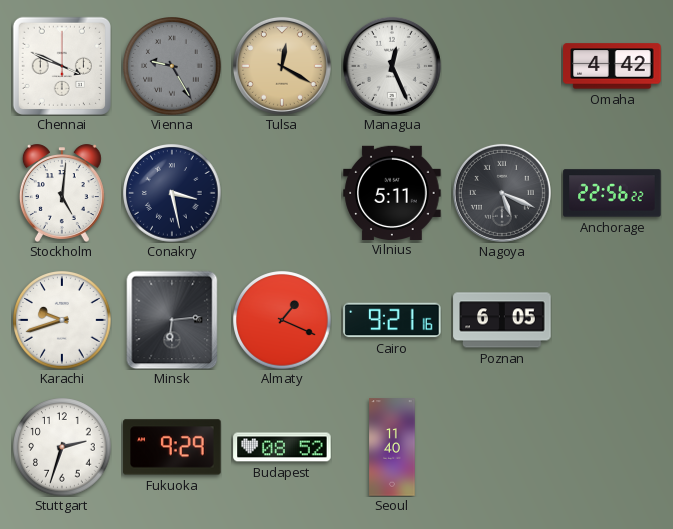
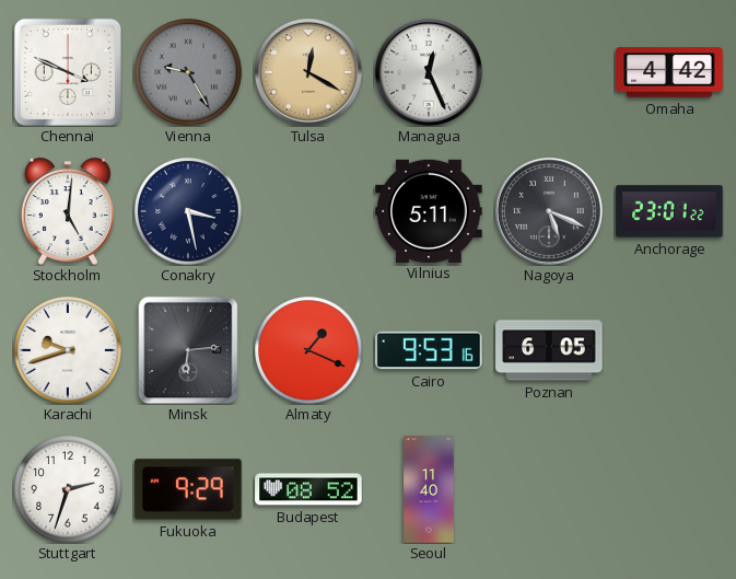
Anchorage: 22:56 -> 23:01 (669, 211)
Cairo: 9:21 -> 9:53 (429, 350)
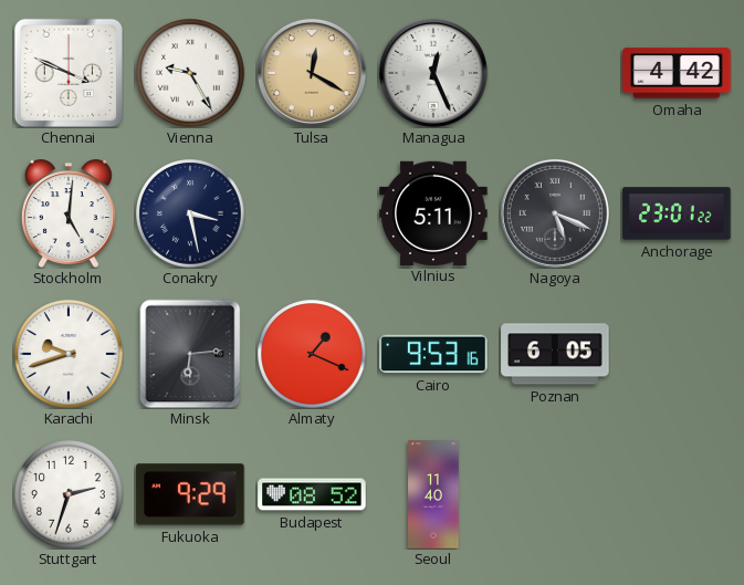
Vienna dial: grey -> white (190, 73)
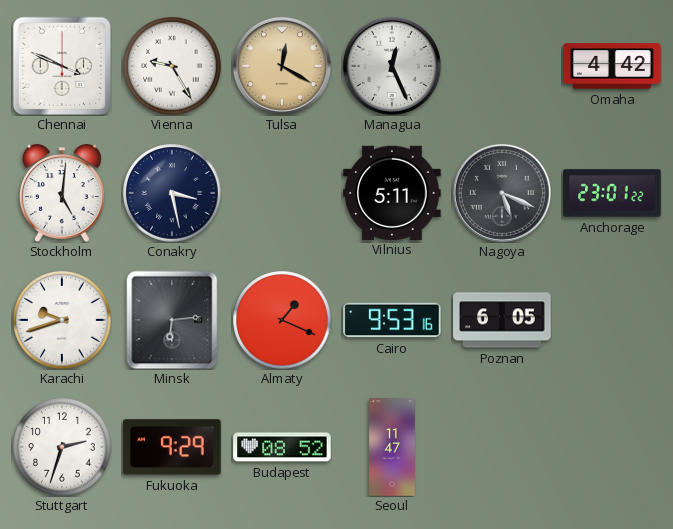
Seoul: 11:40 -> 11:47 (392, 447)
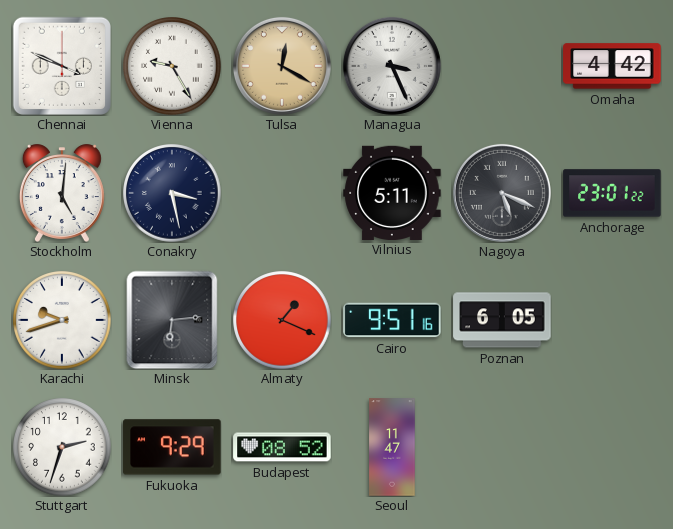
Managua: 12:26 -> 3:26 (392, 66)
Cairo: 9:53 -> 9:51 (392, 320)
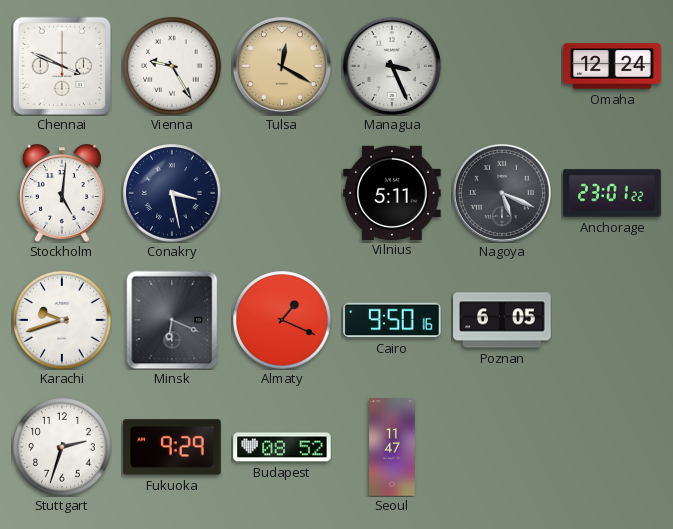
Omaha: 4:42 -> 12:24 (612, 66)
Minsk: 6:14 -> 6:19 (172, 320)
Cairo: 9:51 -> 9:50 (392, 320)
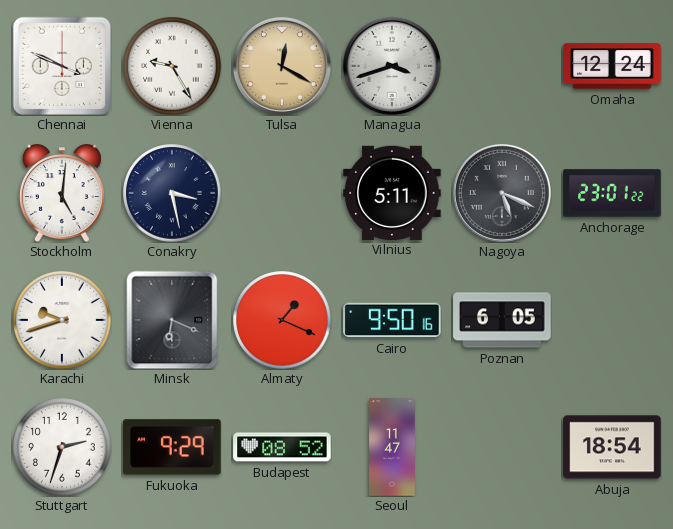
Managua: 3:26 -> 3:42 (392, 66)
Abuja: none -> 18:54 (612, 447)
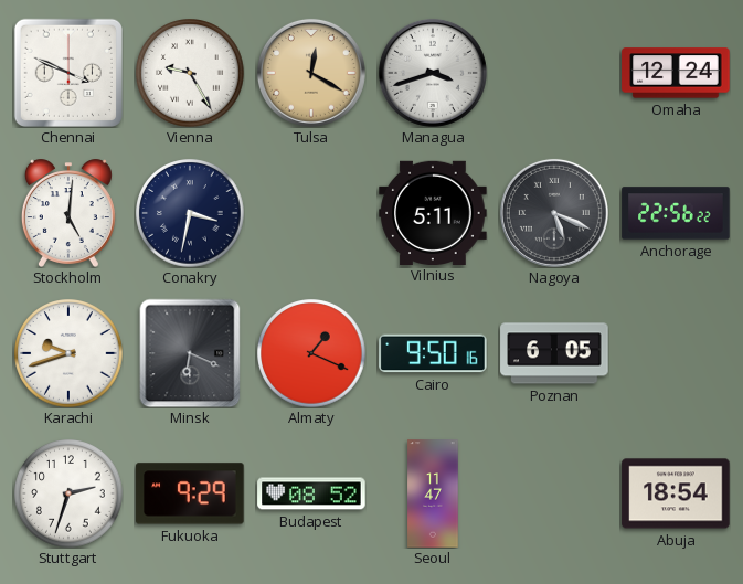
Conakry: 3:28 -> 3:32 (190, 213)
Anchorage: 23:01 -> 22:56 (676, 213)
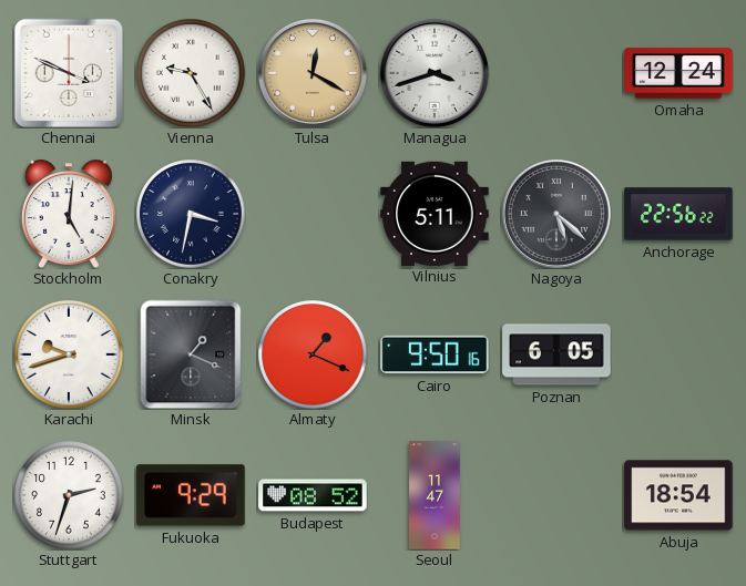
Nagoya: 5:19 -> 5:22 (556, 214)
Minsk: 6:19 -> 1:19 (191, 354)
